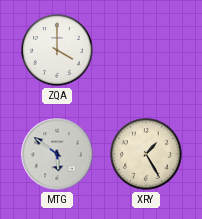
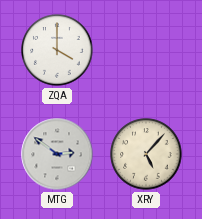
MTG: 5:51 -> 2:51 (57, 154)
XRY: 1:25 -> 5:07 (146, 154)
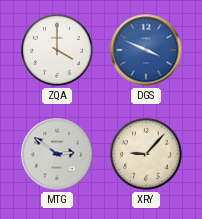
DGS: none -> 3:49 (146, 50)
XRY: 5:07 -> 9:07 (146, 154)
